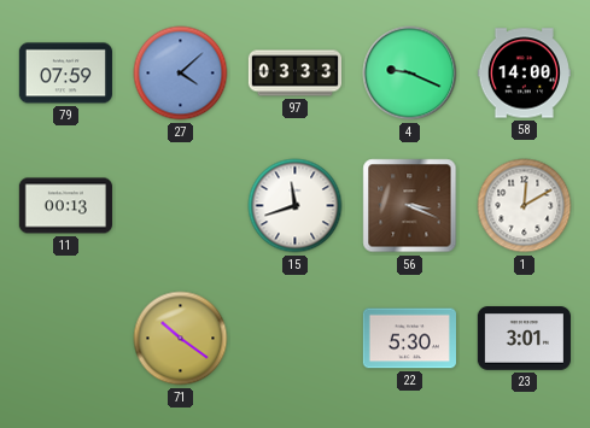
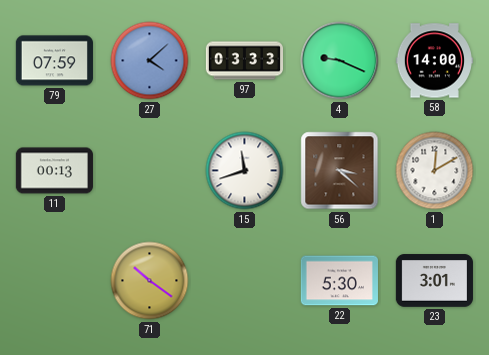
56: 3:19 -> 3:22 (340, 171)
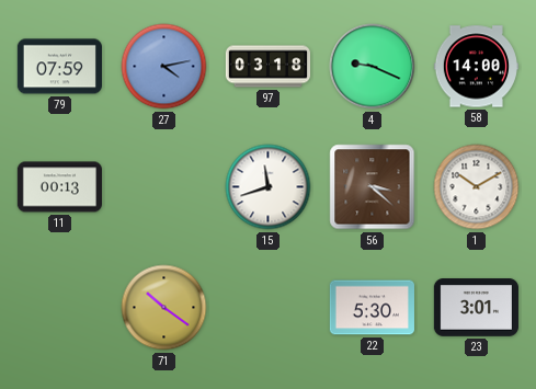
27: 4:08 -> 4:13 (164, 67)
97: 03:33 -> 03:18 (267, 67)
1: 12:10 -> 10:10 (477, 187)
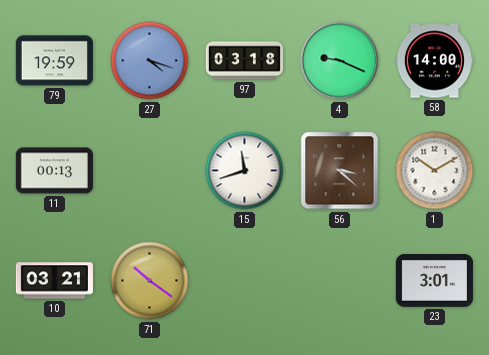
79: 07:59 -> 19:59 (54, 61)
27: 4:13 -> 4:18 (150, 61)
10: none -> 03:21 (54, 281)
22: 5:30 -> none (372, 308)
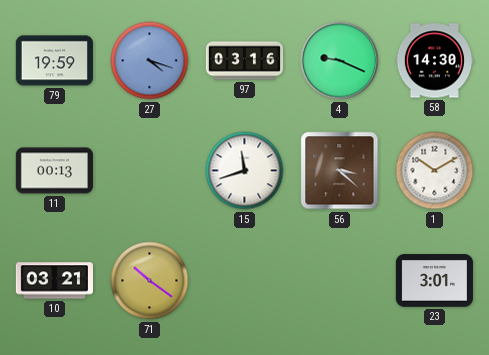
97: 03:18 -> 03:16 (244, 61)
58: 14:00 -> 14:30 (434, 61)
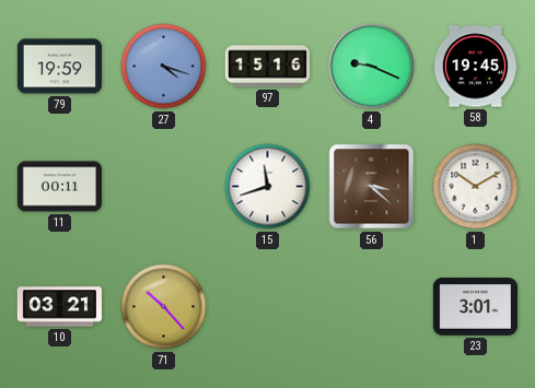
97: 03:16 -> 15:16 (267, 67)
58: 14:30 -> 19:45 (475, 67)
11: 00:13 -> 00:11 (59, 187)
71: 10:21 -> 10:23 (164, 307)
